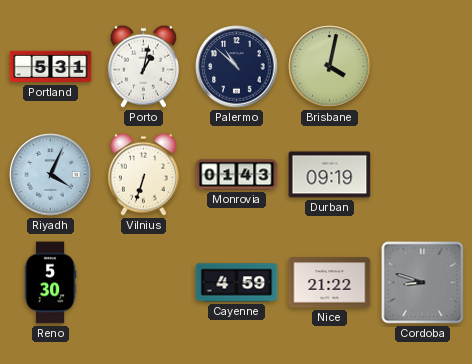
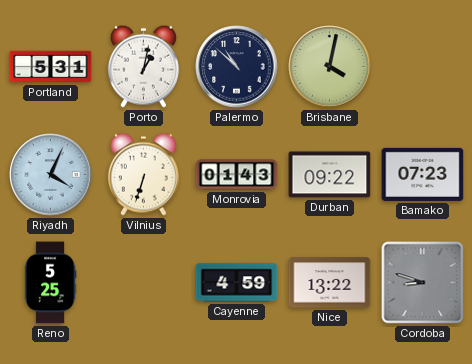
Durban: 09:19 -> 09:22 (330, 175)
Bamako: none -> 07:23 (423, 174)
Reno: 5:30 -> 5:25 (50, 283)
Nice: 21:22 -> 13:22 (330, 283)
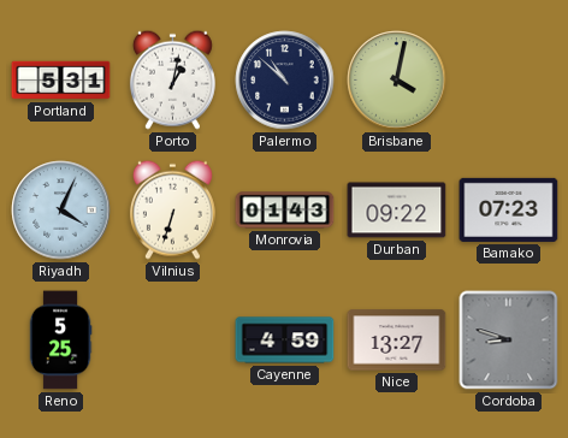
Nice: 13:22 -> 13:27 (397, 341)
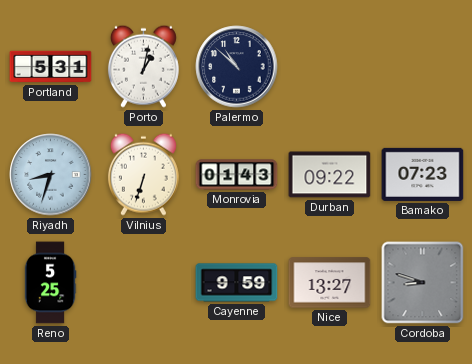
Brisbane: 4:02 -> none (397, 81)
Riyadh: 4:04 -> 8:33 (51, 175)
Cayenne: 4:59 -> 9:59 (237, 283)
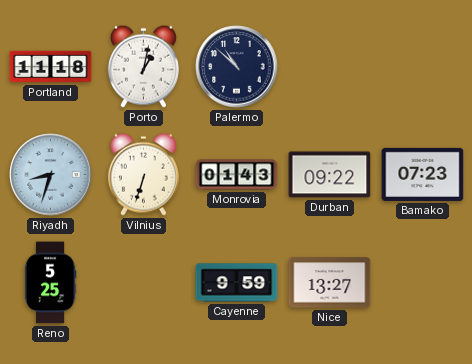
Portland: 5:31 -> 11:18 (51, 67)
Cordoba: 8:48 -> none (423, 283)
